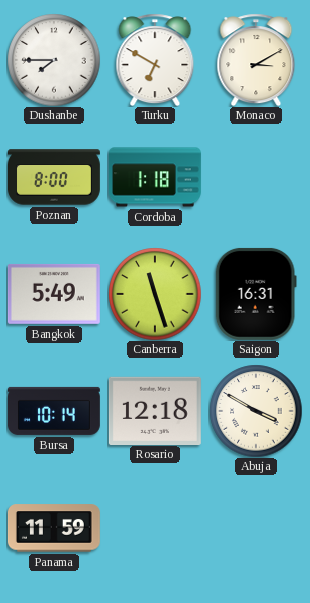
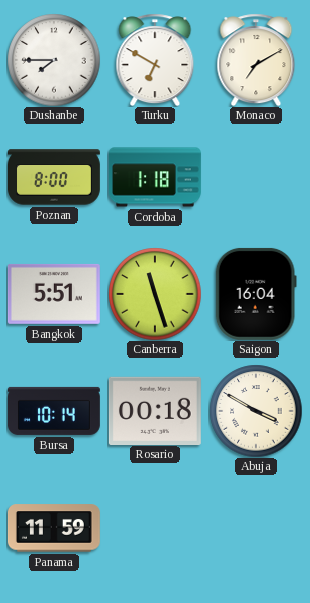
Monaco: 3:10 -> 7:10 (256, 60)
Bangkok: 5:49 -> 5:51 (54, 294)
Saigon: 16:31 -> 16:04 (256, 294)
Rosario: 12:18 -> 00:18 (155, 410)
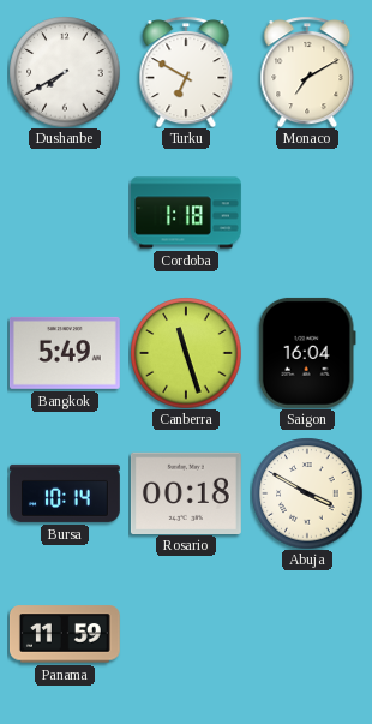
Dushanbe: 7:45 -> 7:40 (65, 72)
Poznan: 8:00 -> none (55, 177)
Bangkok: 5:51 -> 5:49 (65, 353)
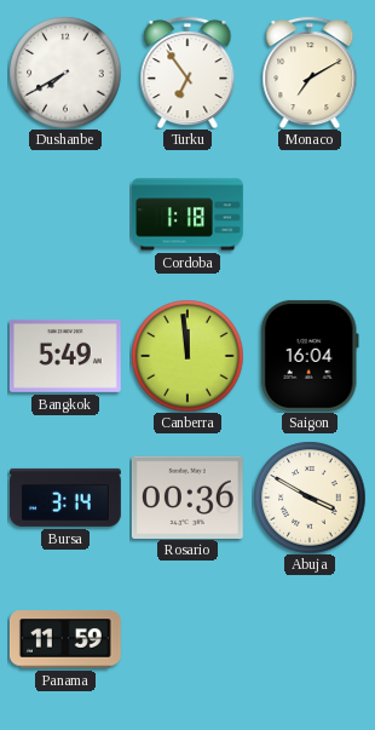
Turku: 6:50 -> 6:54 (187, 73)
Canberra: 11:27 -> 11:59 (187, 356)
Bursa: 10:14 -> 3:14 (65, 498)
Rosario: 00:18 -> 00:36 (187, 496)
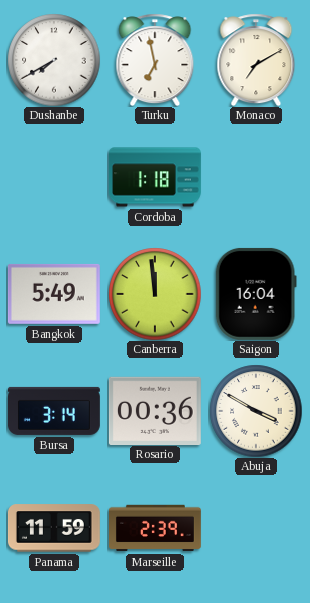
Turku: 6:54 -> 6:58 (155, 60)
Marseille: none -> 2:39 (156, 528)
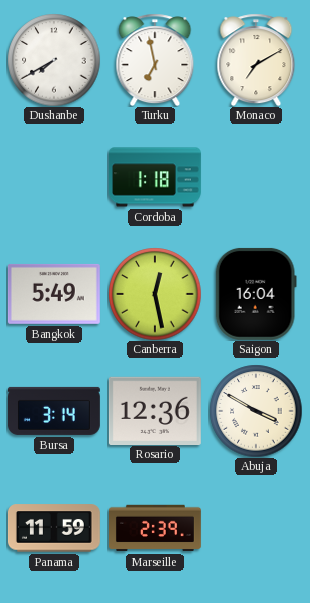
Canberra: 11:59 -> 12:28 (155, 294)
Rosario: 00:36 -> 12:36 (155, 410)
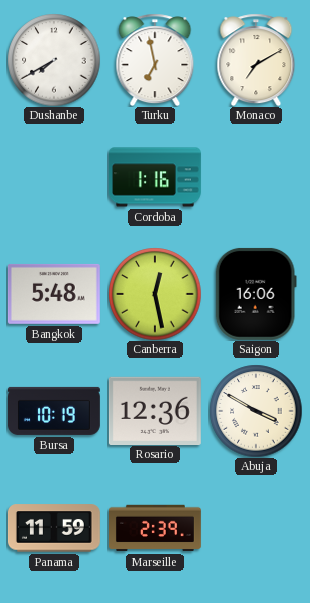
Cordoba: 1:18 -> 1:16 (156, 177)
Bangkok: 5:49 -> 5:48 (54, 294)
Saigon: 16:04 -> 16:06 (256, 294)
Bursa: 3:14 -> 10:19 (54, 411)
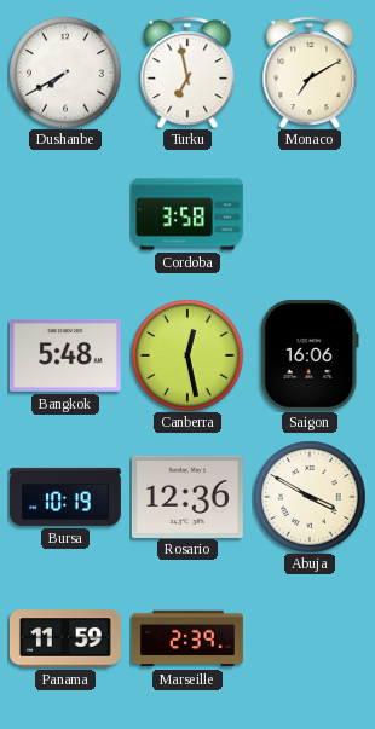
Cordoba: 1:16 -> 3:58 (189, 214)
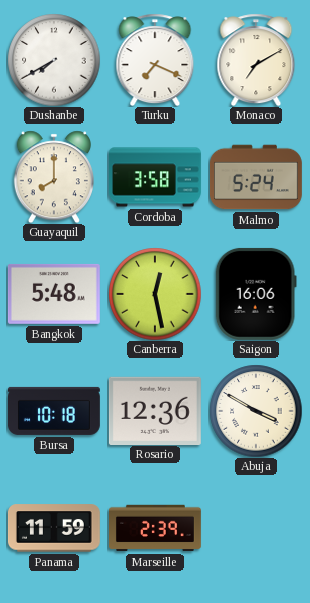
Turku: 6:58 -> 7:19 (155, 60)
Guayaquil: none -> 8:00 (54, 177)
Malmo: none -> 5:24 (257, 177)
Bursa: 10:19 -> 10:18 (54, 411)
